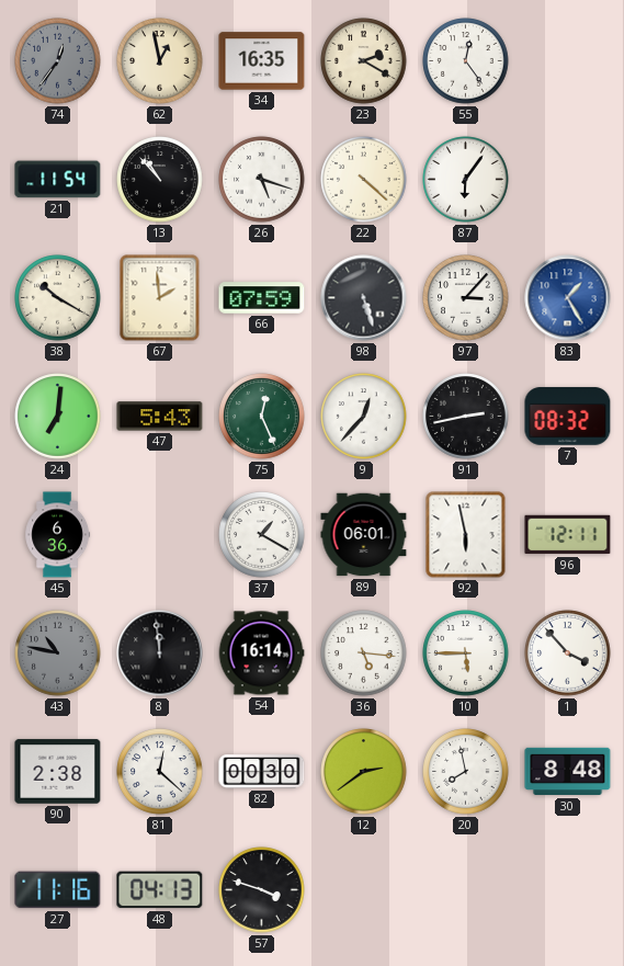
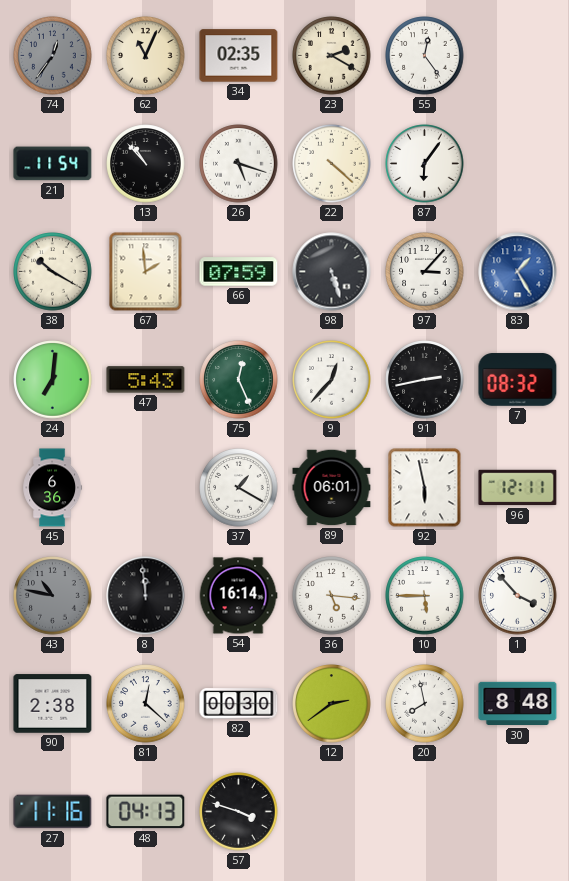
62: 12:58 -> 11:04 (146, 56)
34: 16:35 -> 02:35 (239, 56)
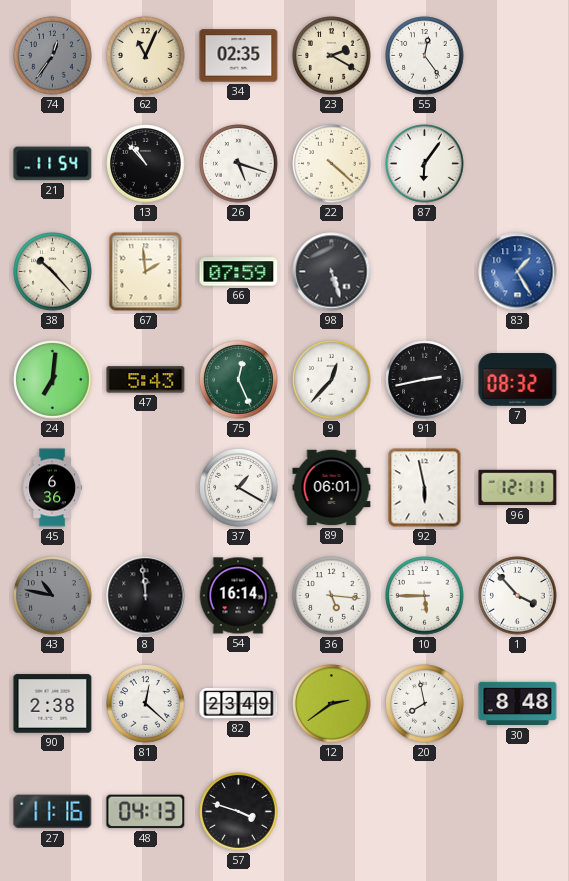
38: 10:20 -> 10:23 (53, 272)
97: 3:07 -> none (425, 272)
82: 00:30 -> 23:49 (239, 704)
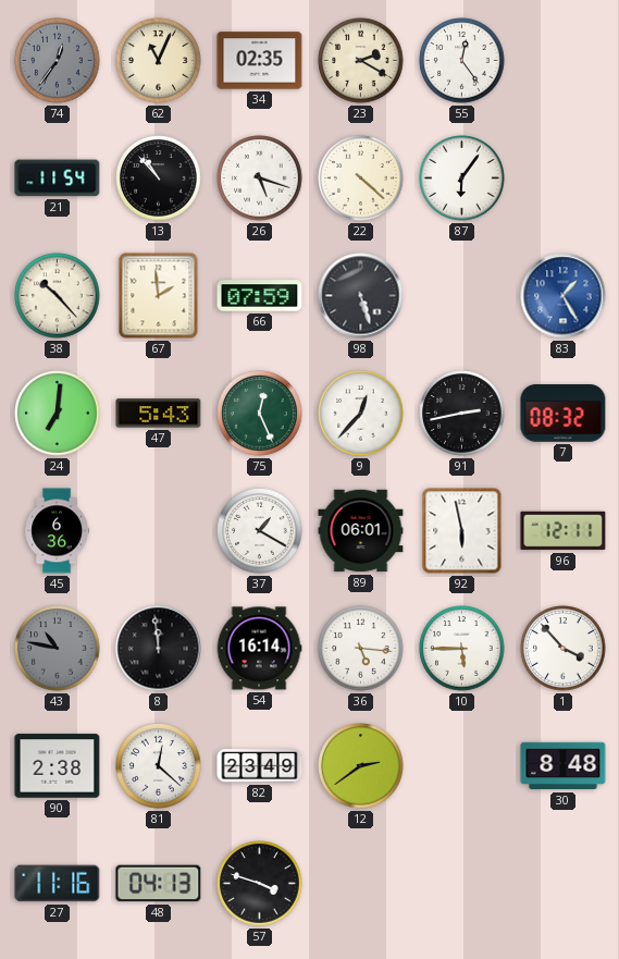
20: 7:58 -> none (425, 704)
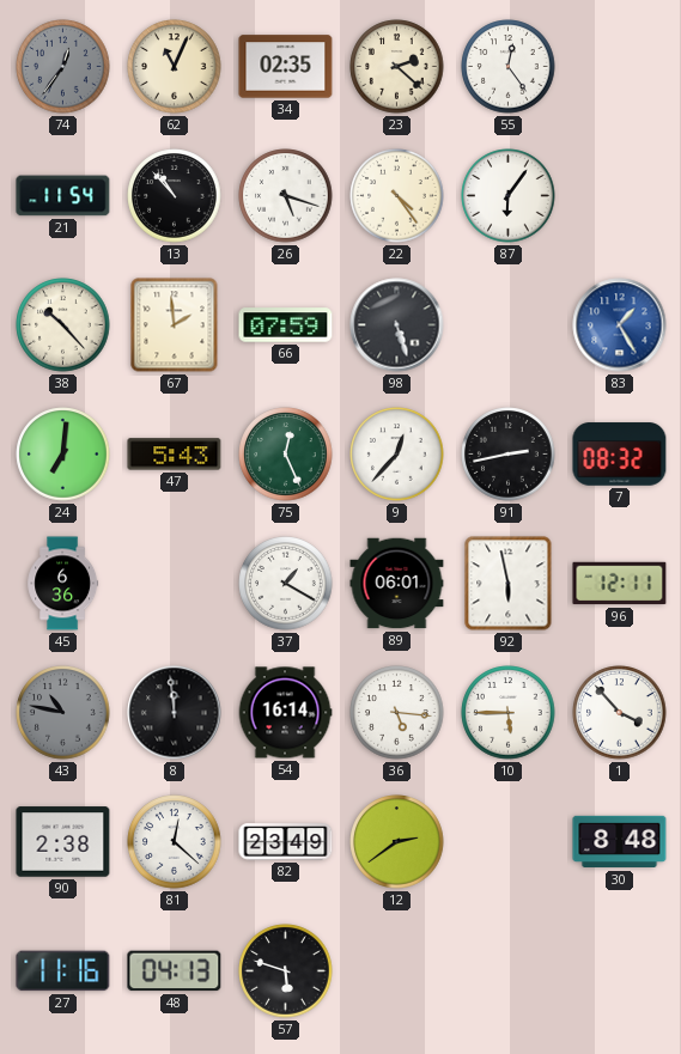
23: 2:20 -> 2:22 (397, 67)
22: 4:22 -> 4:24 (397, 196)
57: 3:48 -> 5:48 (286, 971)
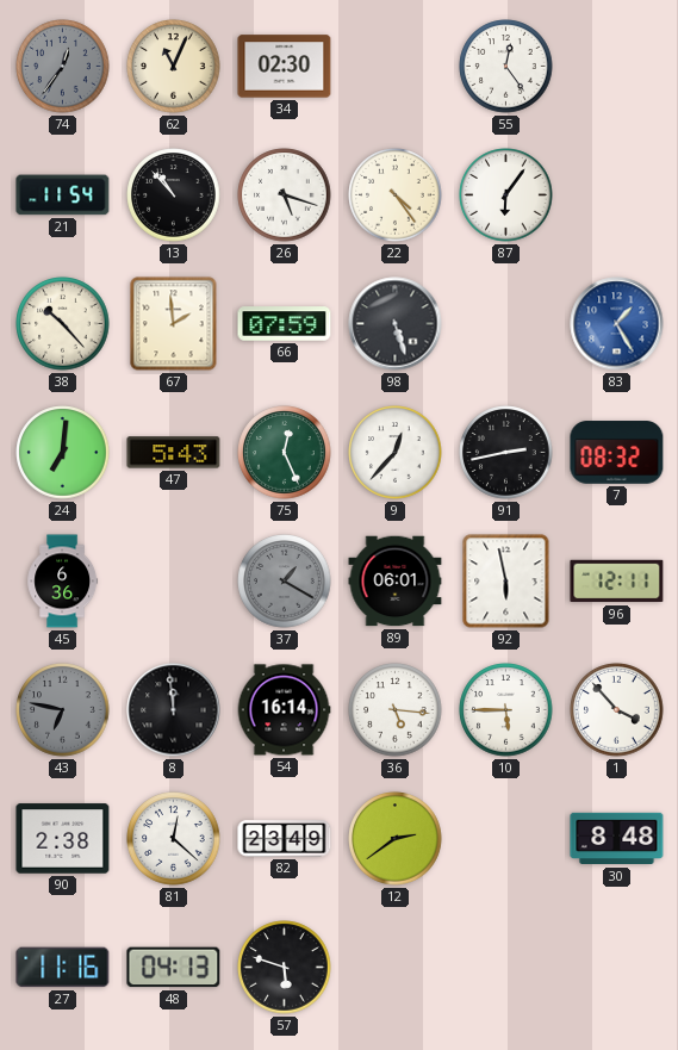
34: 02:35 -> 02:30 (285, 67)
23: 2:22 -> none (397, 67)
37 dial: white -> grey (285, 582)
43: 10:47 -> 6:47 (63, 710)
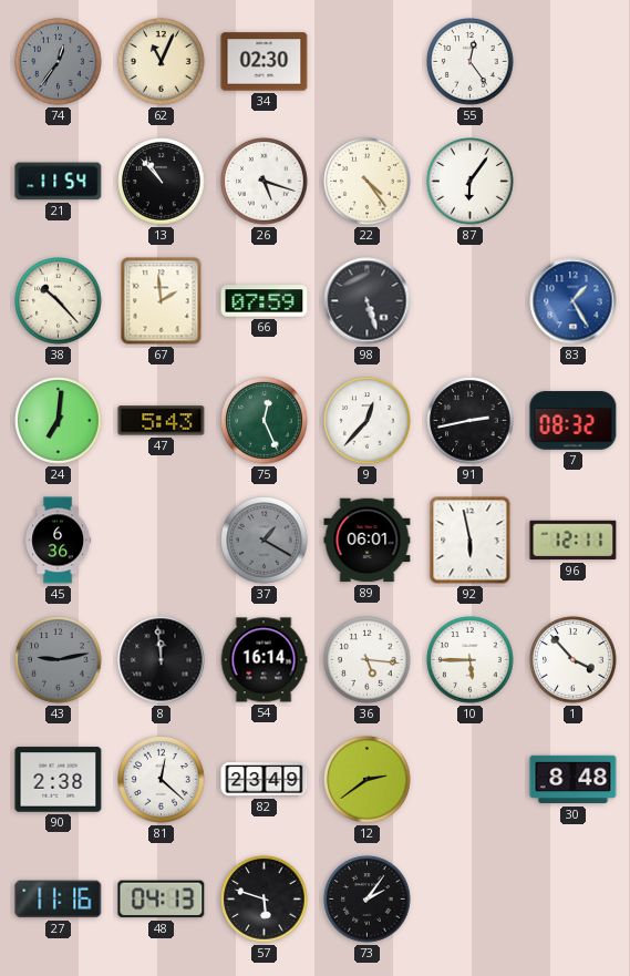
43: 6:47 -> 9:13 (59, 660)
73: none -> 2:06 (368, 900)
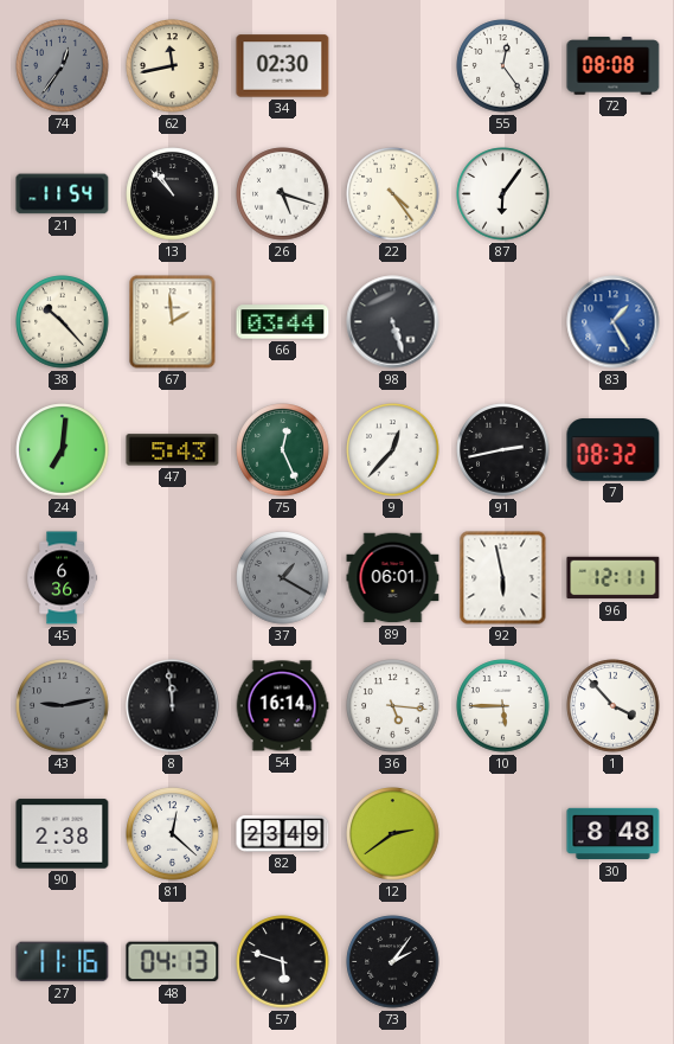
62: 11:04 -> 11:43 (173, 66)
72: none -> 08:08 (614, 66)
66: 07:59 -> 03:44 (283, 322)
